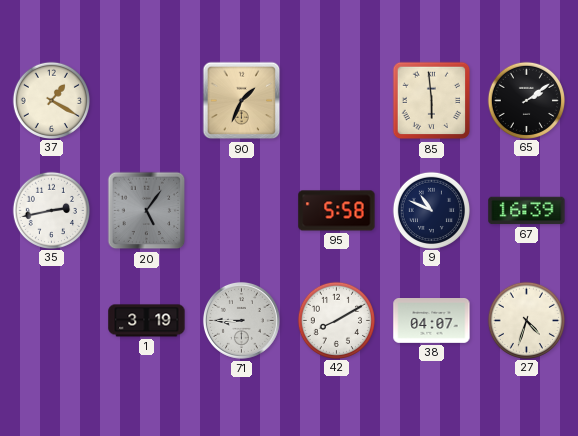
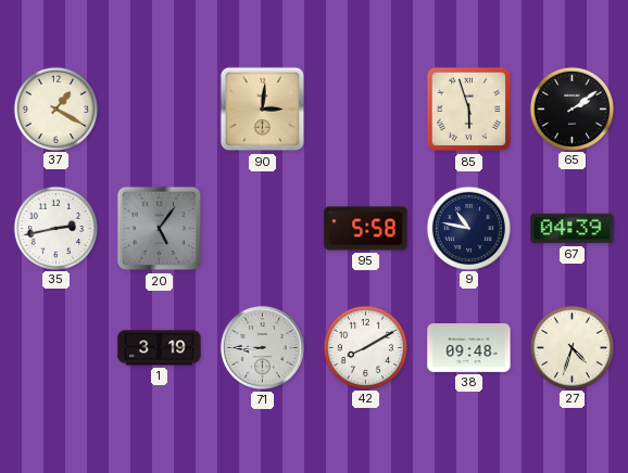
90: 1:34 -> 3:01 (263, 110)
85: 5:59 -> 5:57 (469, 110)
9: 10:49 -> 10:47 (468, 228)
67: 16:39 -> 04:39 (573, 229)
38: 04:07 -> 09:48 (469, 348)
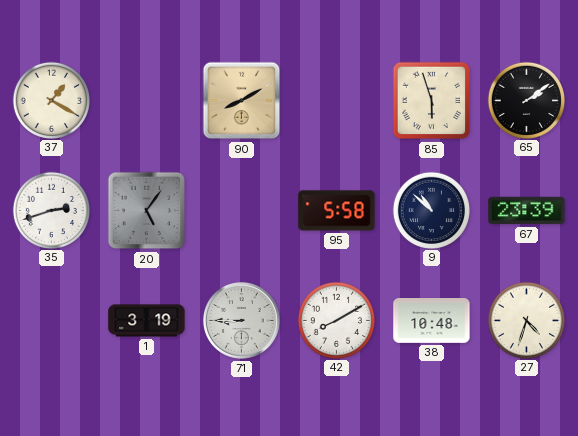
90: 3:01 -> 8:10 (242, 101)
35: 2:43 -> 2:42 (51, 210)
9: 10:47 -> 10:52 (431, 210)
67: 04:39 -> 23:39 (527, 211)
38: 09:48 -> 10:48 (432, 321)
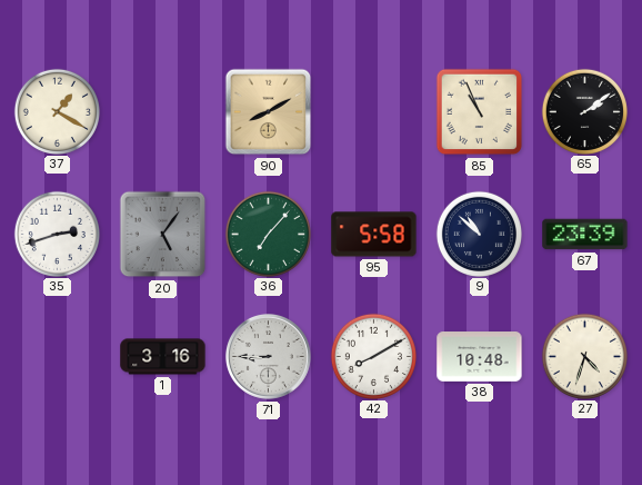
85: 5:57 -> 10:56 (480, 112)
36: none -> 7:07 (268, 234)
1: 3:19 -> 3:16 (163, 357)
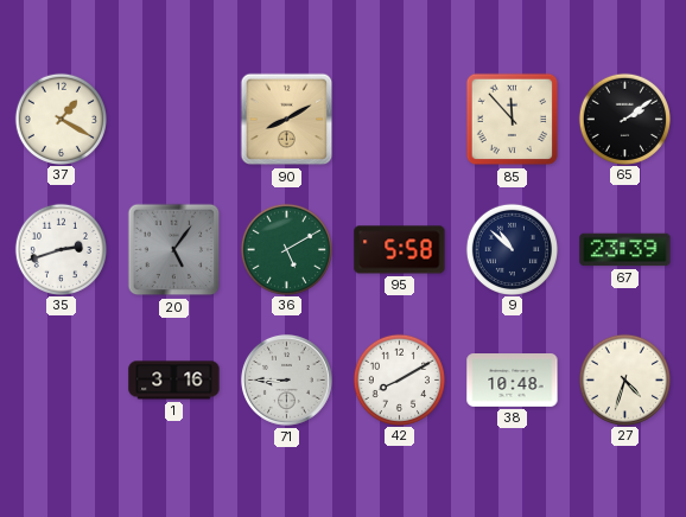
85: 10:56 -> 11:53 (513, 120)
36: 7:07 -> 5:10 (286, 249)
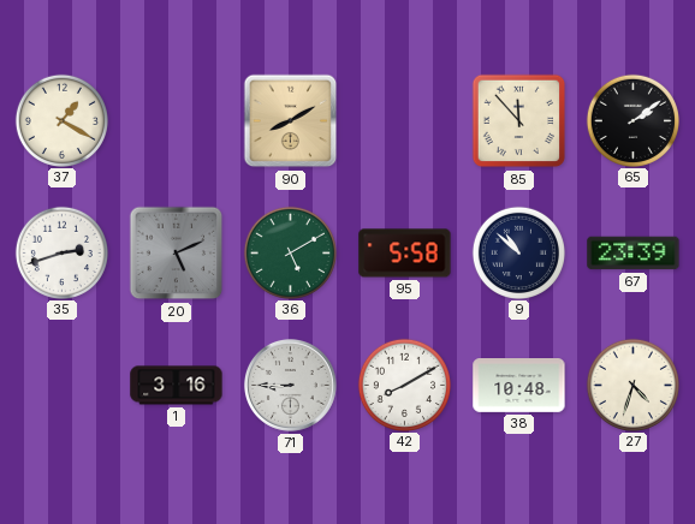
20: 5:06 -> 5:11 (177, 254)
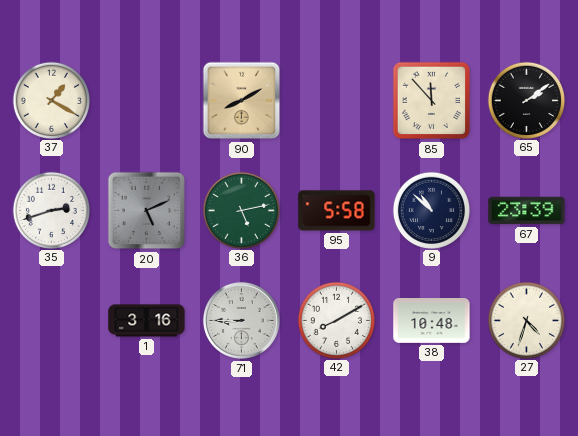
36: 5:10 -> 5:13 (241, 210)
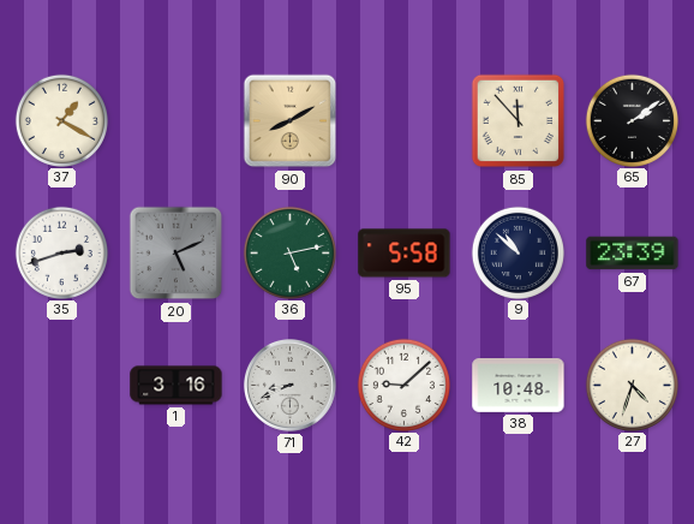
71: 8:45 -> 8:41 (291, 386)
42: 8:10 -> 9:08 (403, 385)
